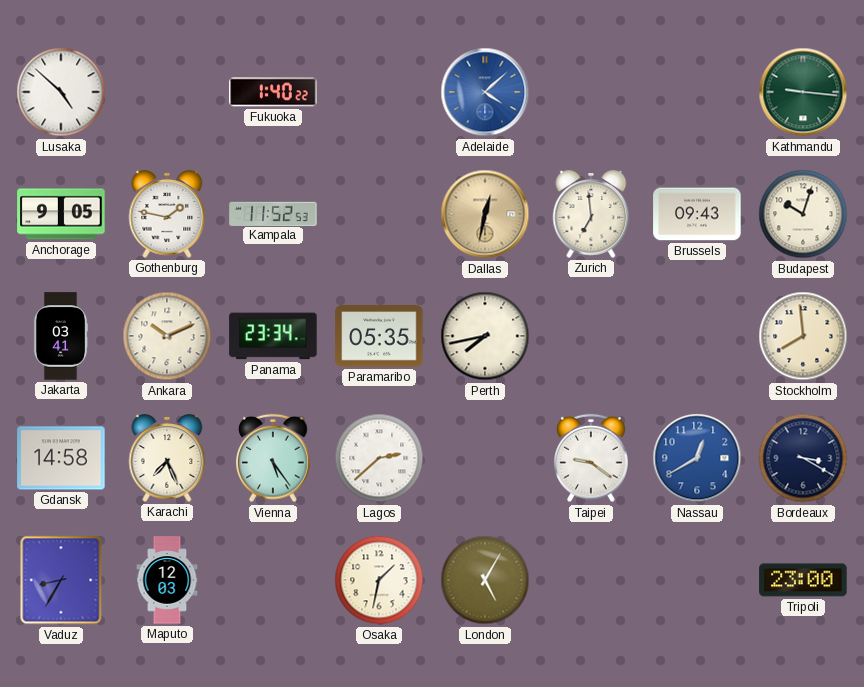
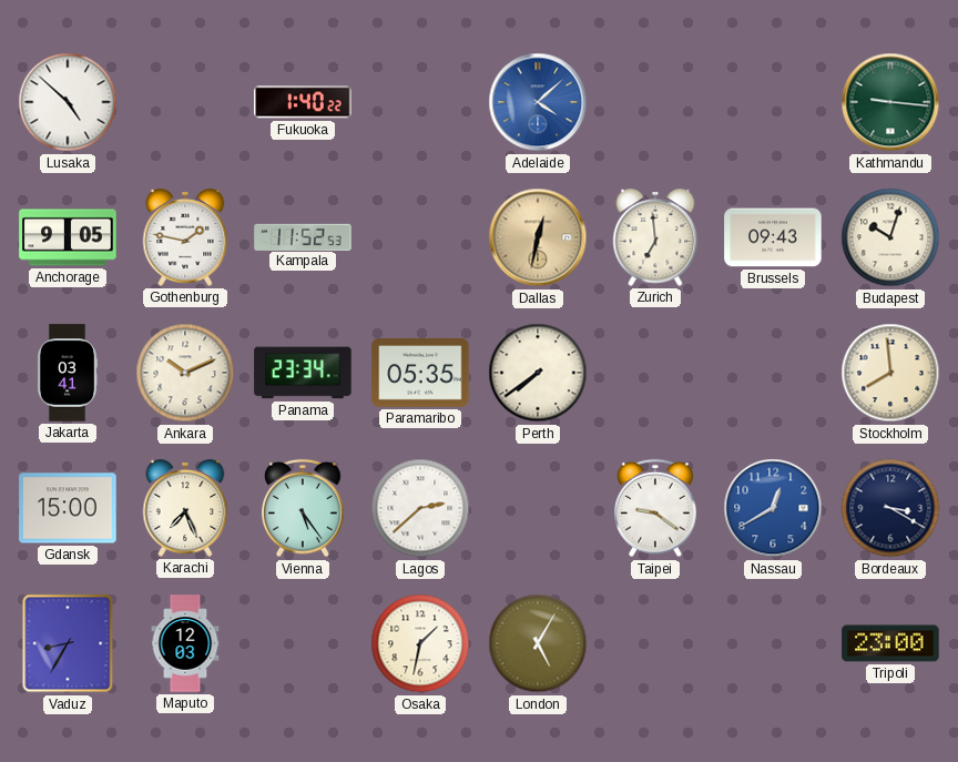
Perth: 7:43 -> 7:39 (538, 373)
Gdansk: 14:58 -> 15:00 (68, 508)
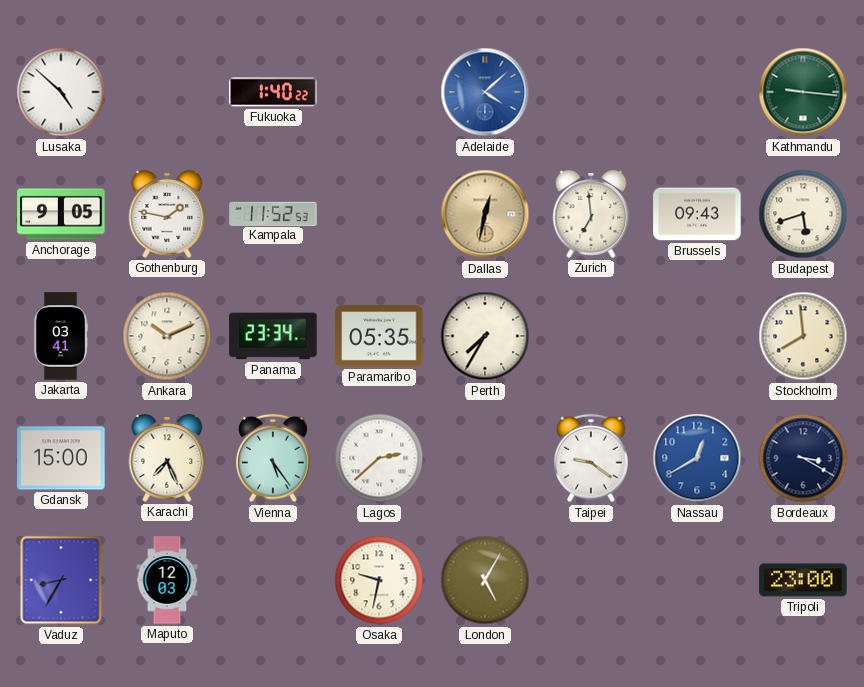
Budapest: 10:03 -> 5:42 (803, 214)
Perth: 7:39 -> 7:35 (485, 336)
Osaka: 1:32 -> 9:32 (379, 580)
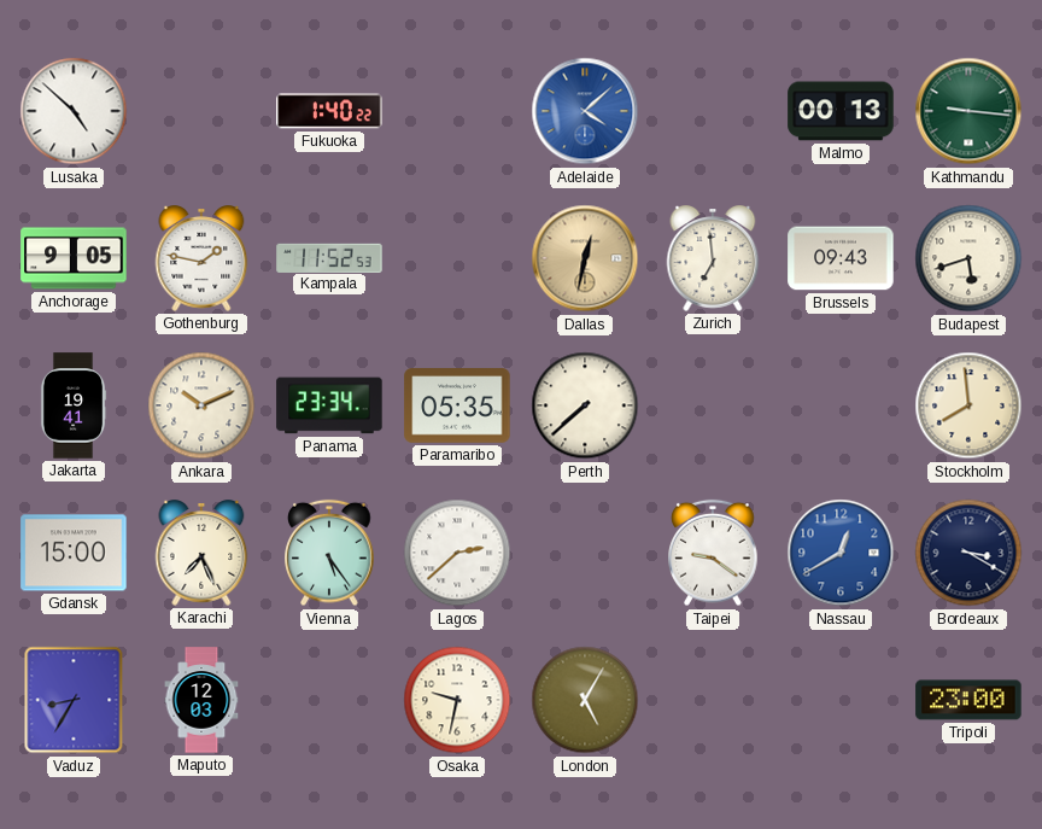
Malmo: none -> 00:13 (841, 111)
Jakarta: 03:41 -> 19:41 (74, 405)
Perth: 7:35 -> 7:38 (585, 405)
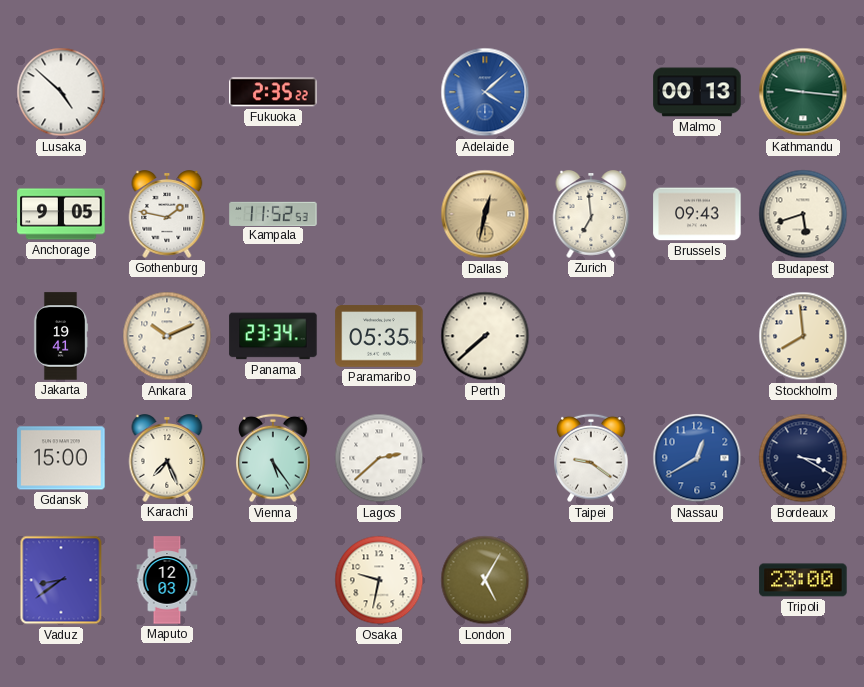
Fukuoka: 1:40 -> 2:35 (273, 92)
Vaduz: 8:35 -> 8:39 (61, 580)
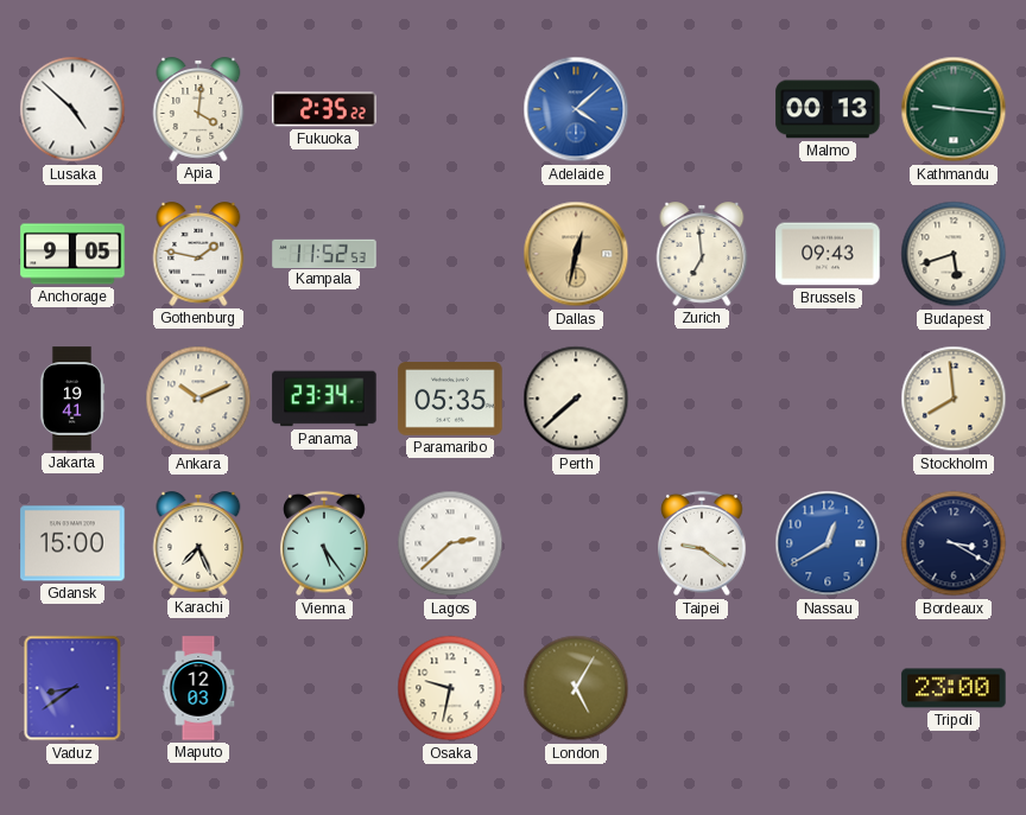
Apia: none -> 4:01 (198, 109)
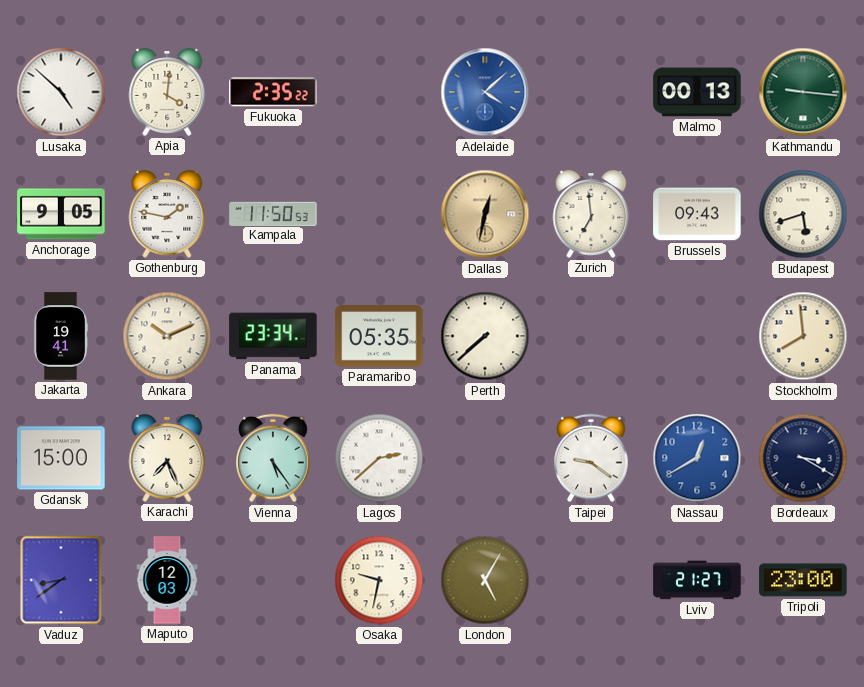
Kampala: 11:52 -> 11:50 (273, 213)
Lviv: none -> 21:27 (697, 580)
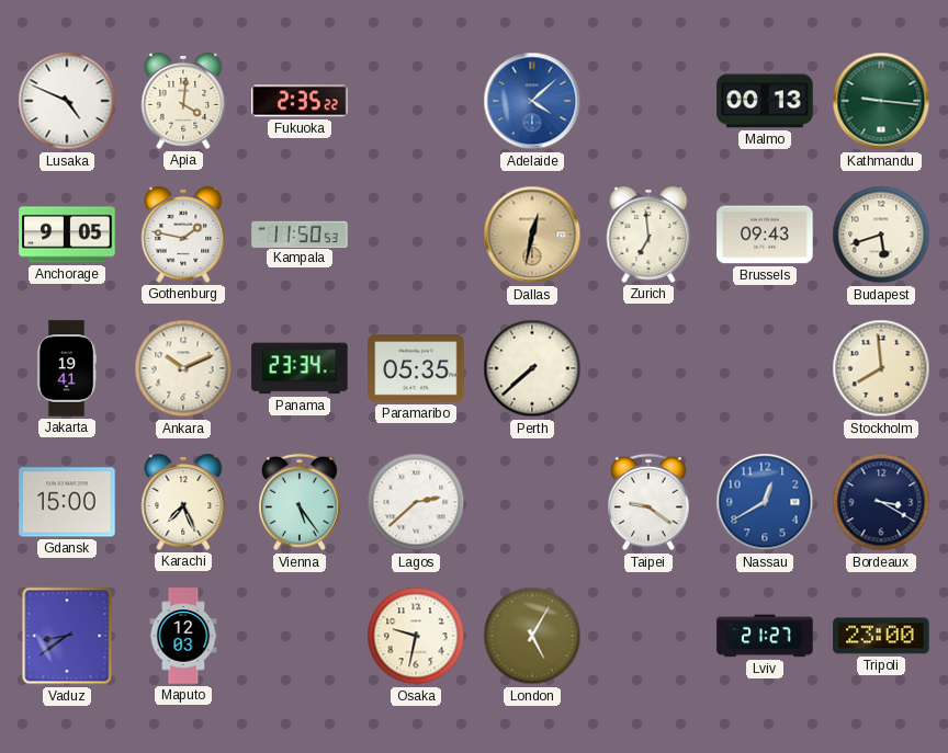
Lusaka: 4:52 -> 4:49 (67, 101)
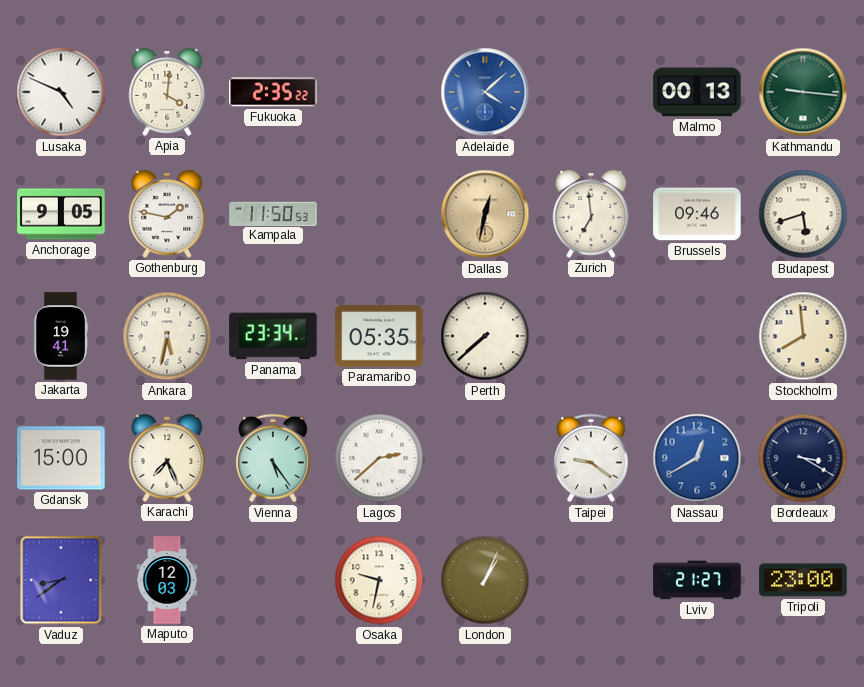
Brussels: 09:43 -> 09:46 (697, 214)
Ankara: 10:11 -> 5:32 (167, 336)
London: 5:05 -> 1:04 (485, 580)
